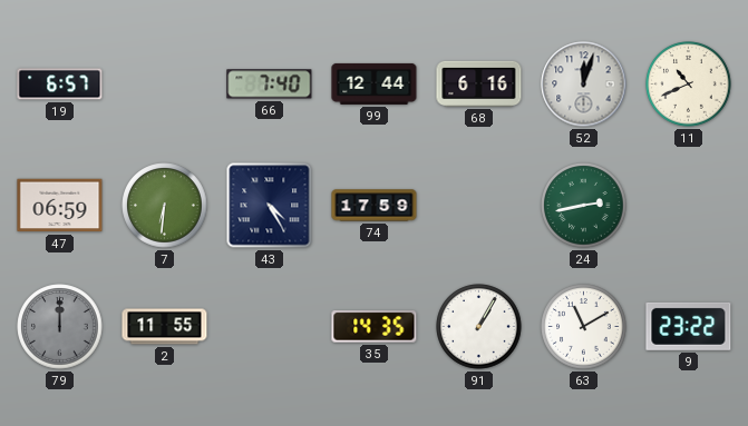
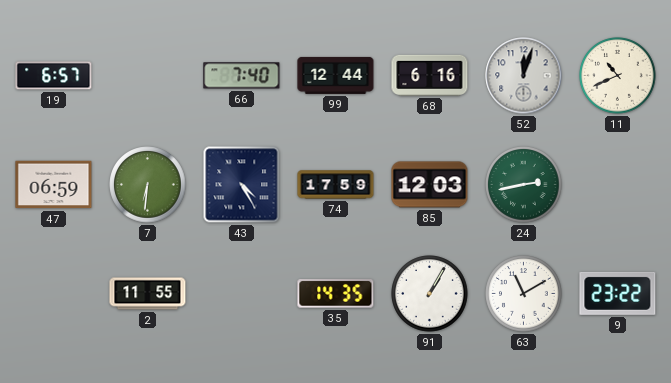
85: none -> 12:03 (430, 185)
79: 12:00 -> none (60, 327)
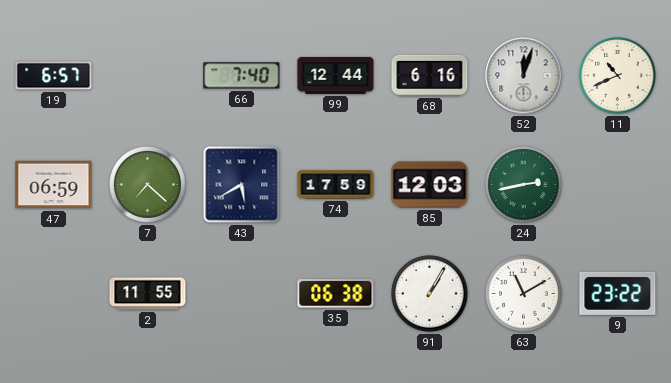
7: 6:31 -> 7:22 (148, 185)
43: 4:25 -> 5:40 (242, 185)
35: 14:35 -> 06:38 (336, 294)
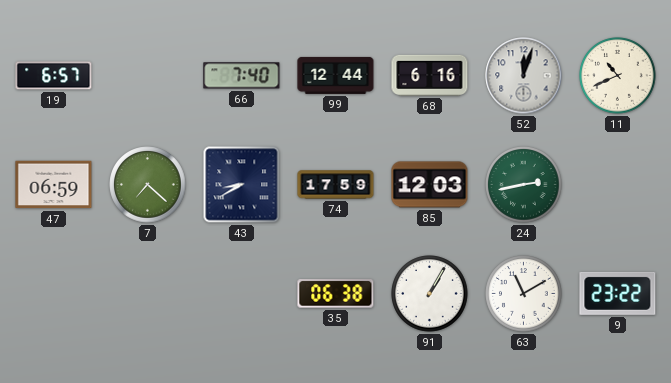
43: 5:40 -> 8:40 (242, 185)
2: 11:55 -> none (148, 294)
